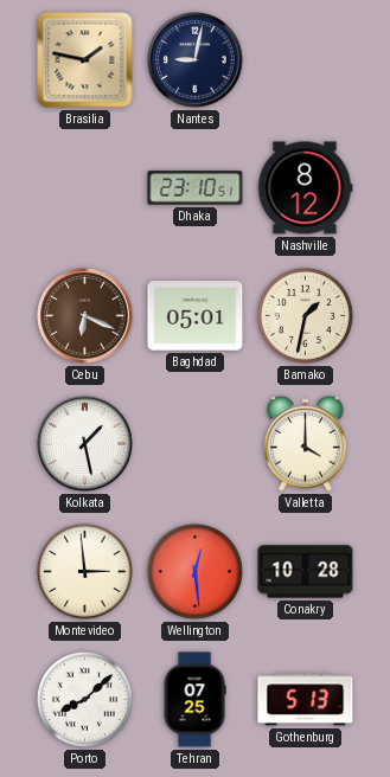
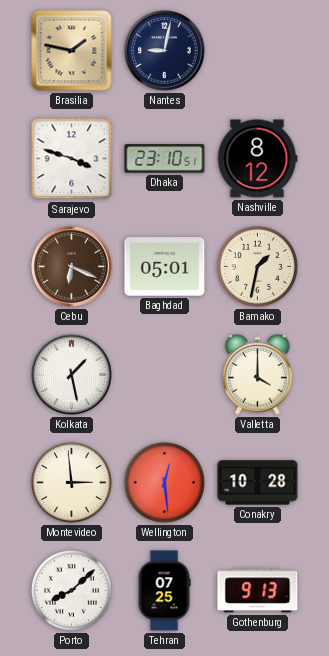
Sarajevo: none -> 3:48 (72, 159)
Gothenburg: 5:13 -> 9:13 (258, 591)
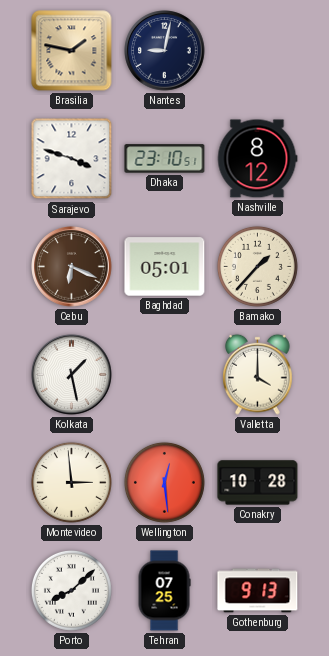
Bamako: 1:32 -> 1:37 (257, 266)
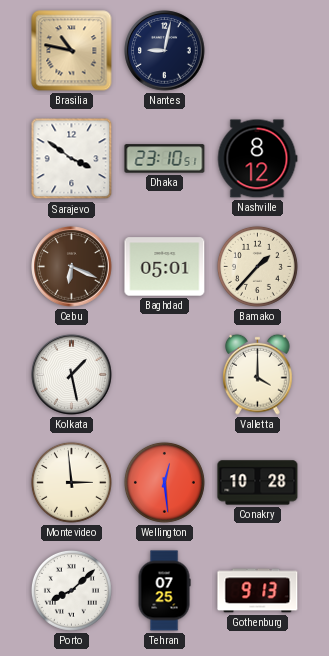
Brasilia: 1:47 -> 10:47 (72, 51)
Sarajevo: 3:48 -> 3:51 (72, 159)
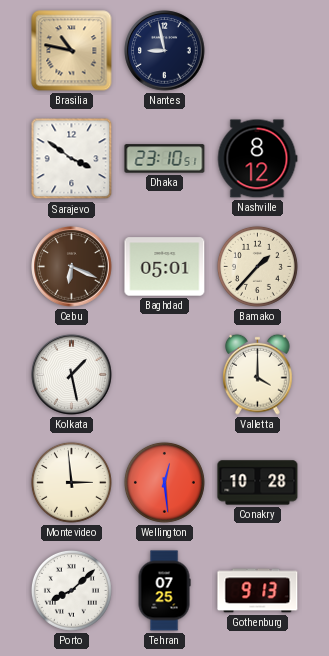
Nantes: 9:02 -> 8:58 (165, 51)
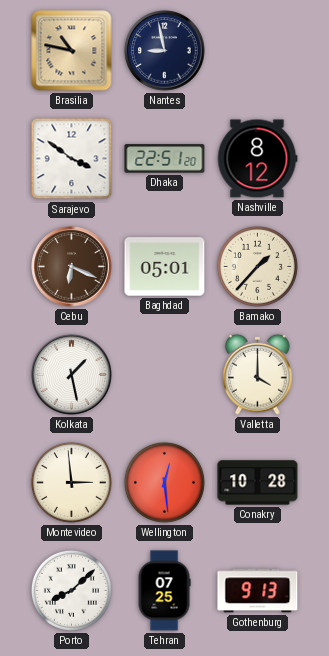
Dhaka: 23:10 -> 22:51 (165, 159)
